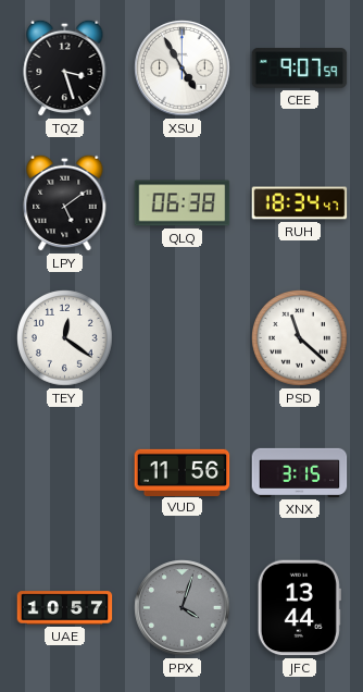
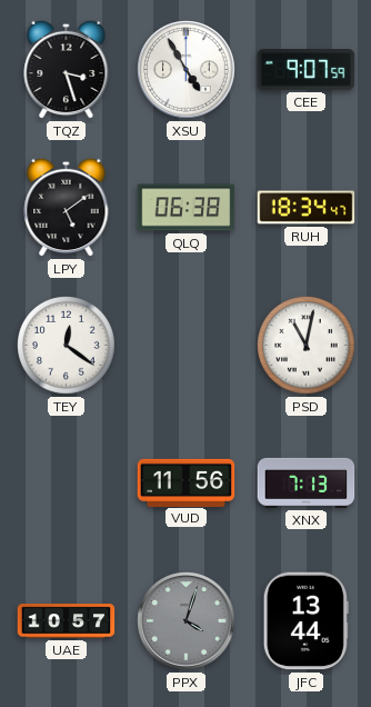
PSD: 11:22 -> 11:02 (307, 346)
XNX: 3:15 -> 7:13 (307, 482)
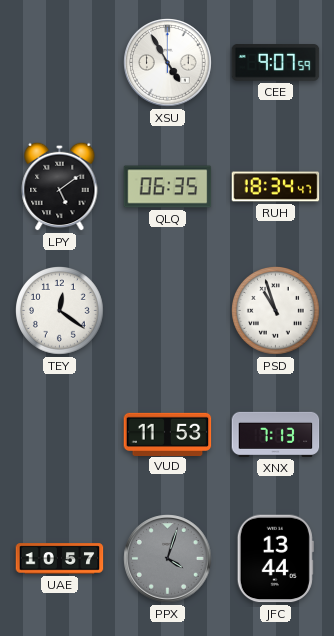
TQZ: 3:27 -> none (67, 69)
QLQ: 06:38 -> 06:35 (168, 187)
PSD: 11:02 -> 10:57 (276, 311)
VUD: 11:56 -> 11:53 (168, 434)
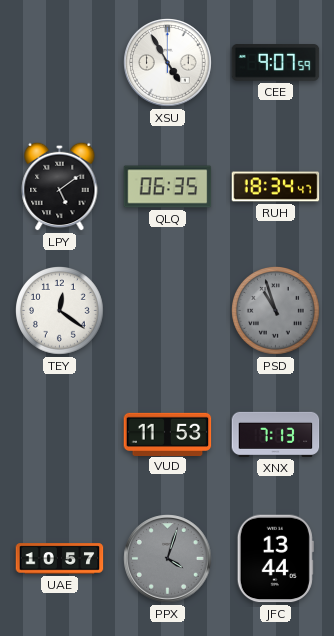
PSD dial: white -> grey (276, 311)
